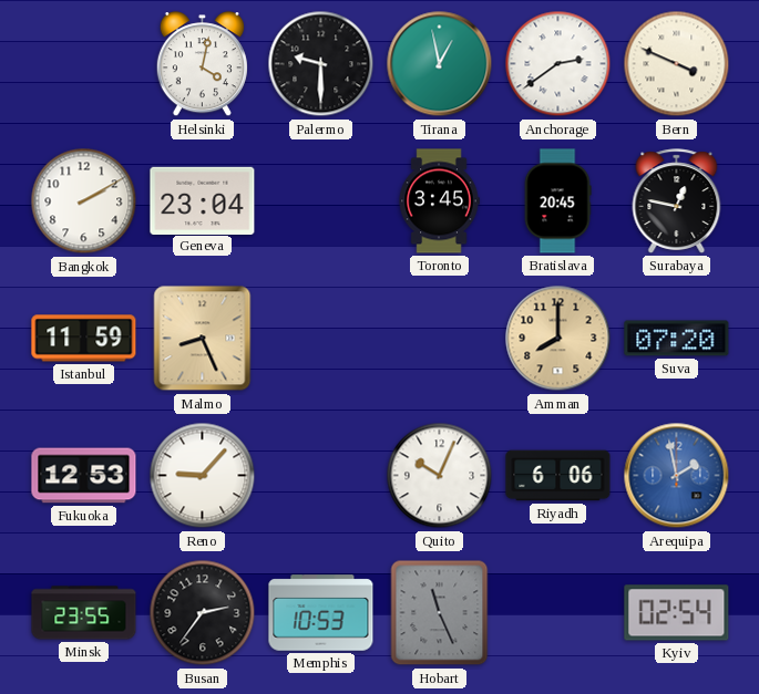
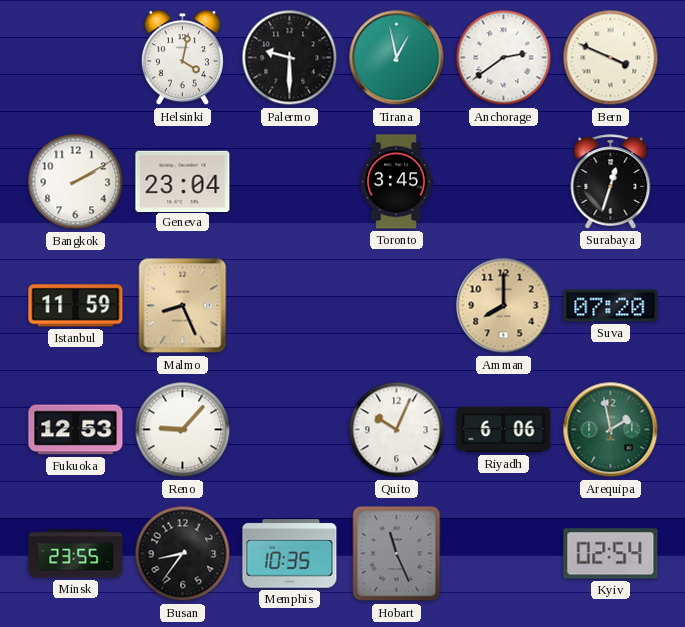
Bratislava: 20:45 -> none (557, 201)
Surabaya: 12:47 -> 12:33 (611, 182)
Arequipa dial: blue -> green (611, 430)
Busan: 2:36 -> 8:36 (183, 554)
Memphis: 10:53 -> 10:35 (290, 554)
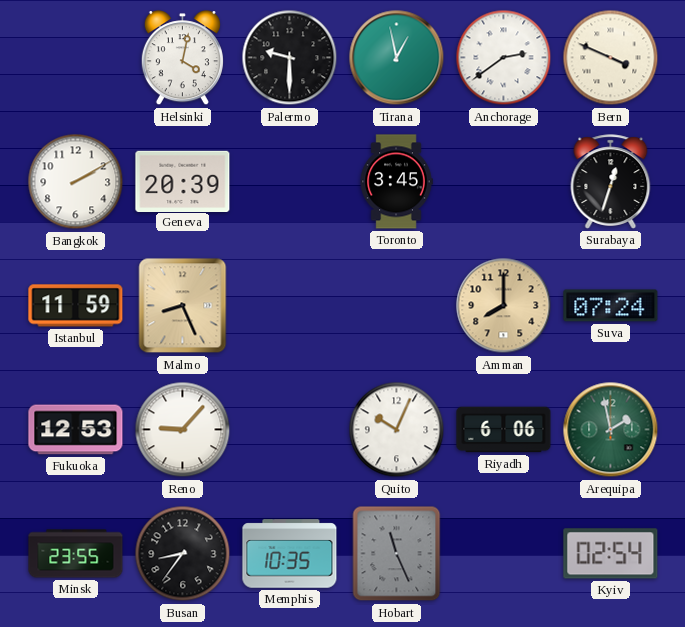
Geneva: 23:04 -> 20:39 (183, 181)
Suva: 07:20 -> 07:24 (611, 306)
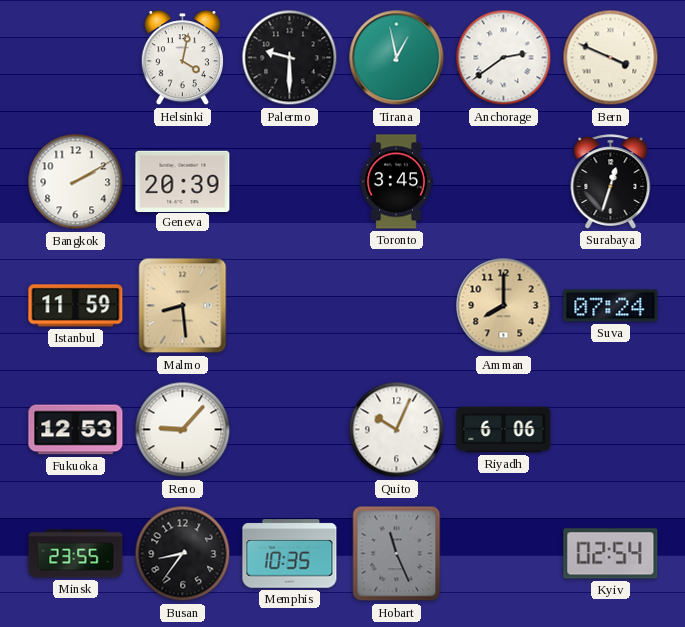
Malmo: 8:26 -> 8:29 (183, 306)
Arequipa: 1:58 -> none (611, 430)
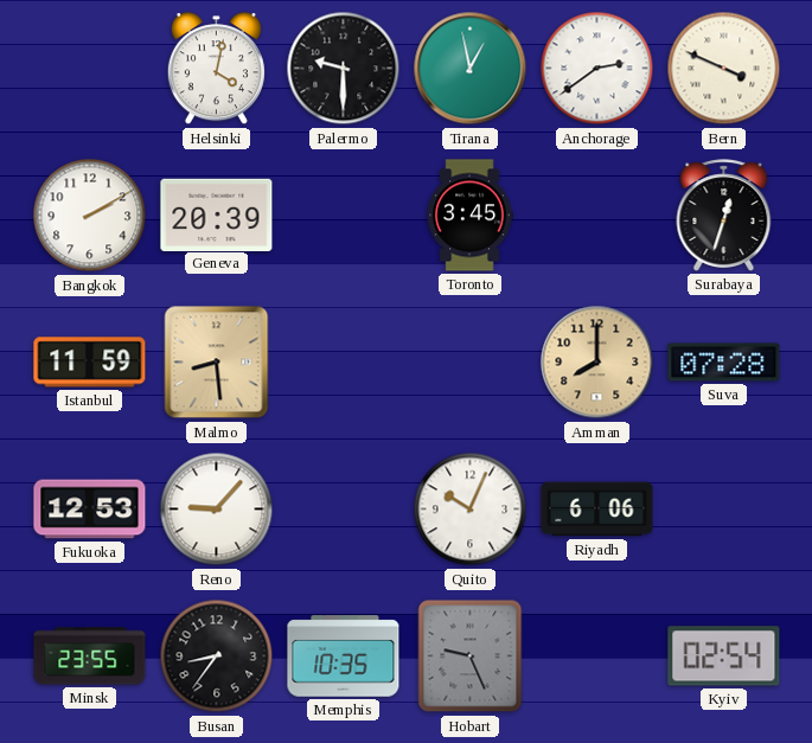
Suva: 07:24 -> 07:28 (724, 363)
Hobart: 11:26 -> 9:26 (471, 656)
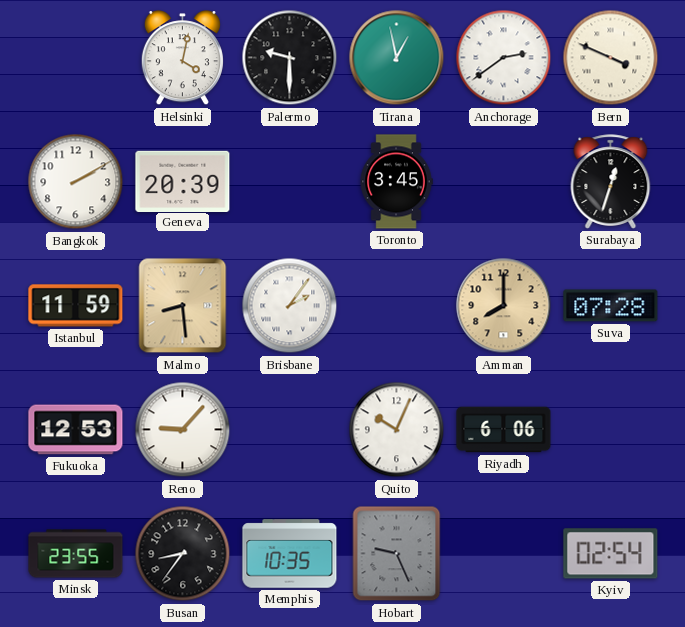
Brisbane: none -> 2:06 (290, 306)
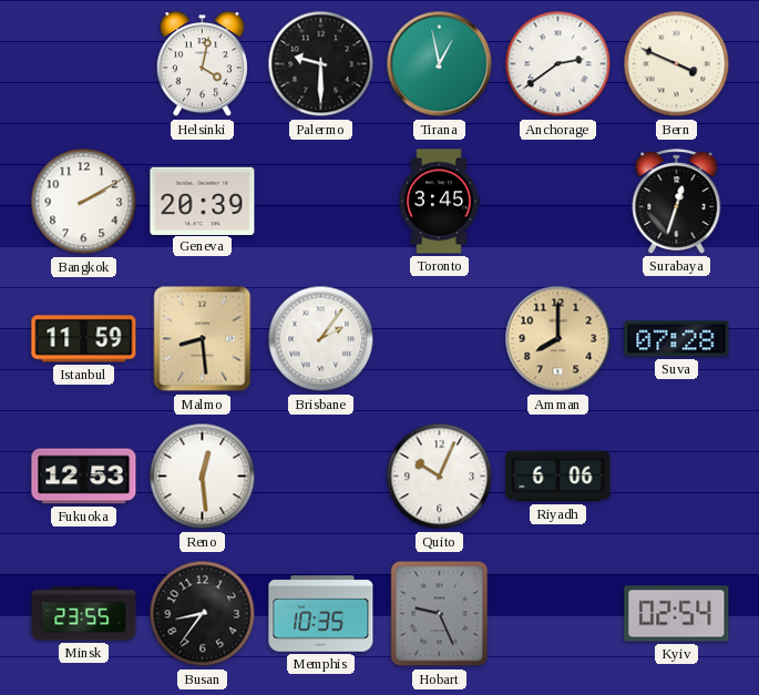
Reno: 9:07 -> 12:29 (203, 477)
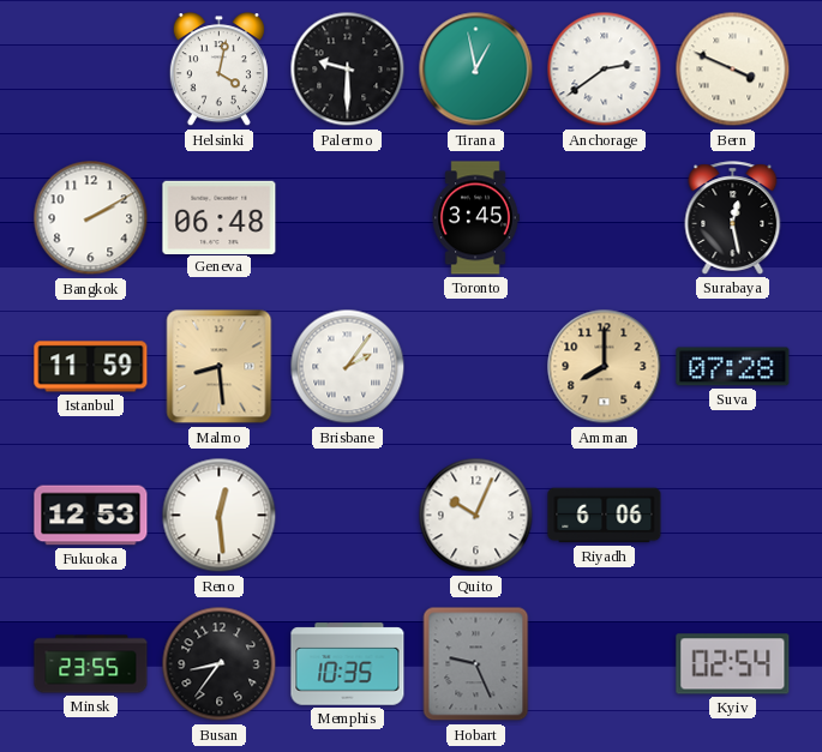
Geneva: 20:39 -> 06:48 (220, 217)
Surabaya: 12:33 -> 12:28 (733, 218)
